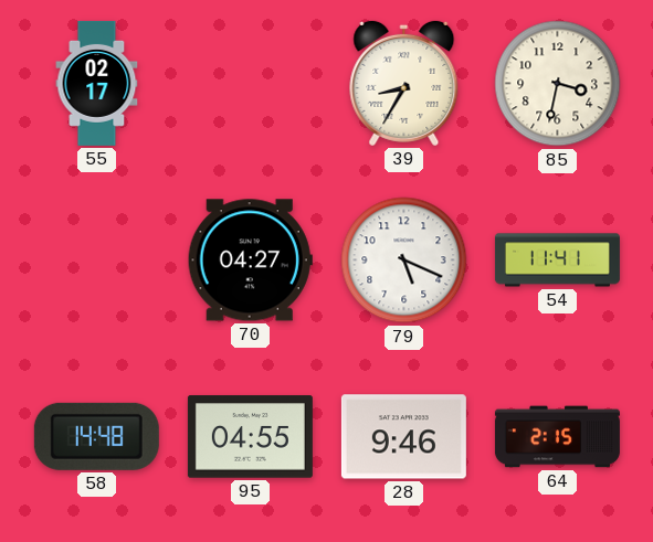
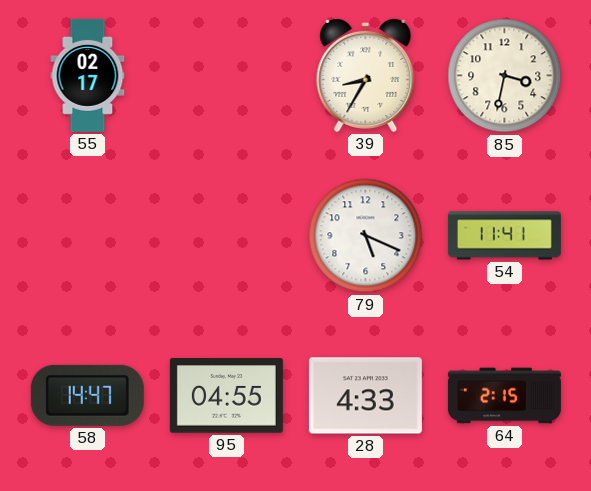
70: 04:27 -> none (250, 261)
58: 14:48 -> 14:47 (87, 395)
28: 9:46 -> 4:33 (365, 396)
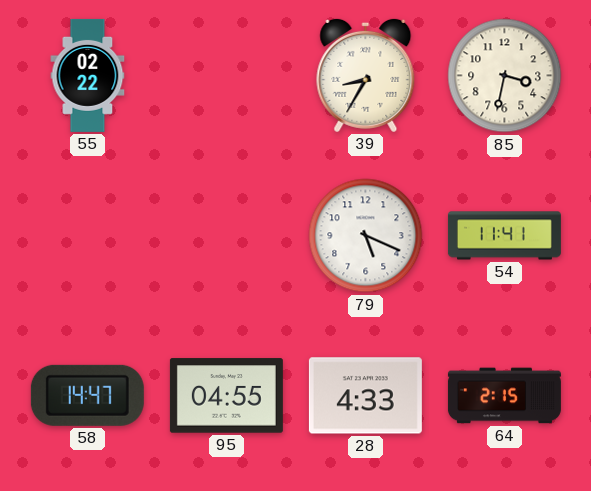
55: 02:17 -> 02:22 (88, 75)
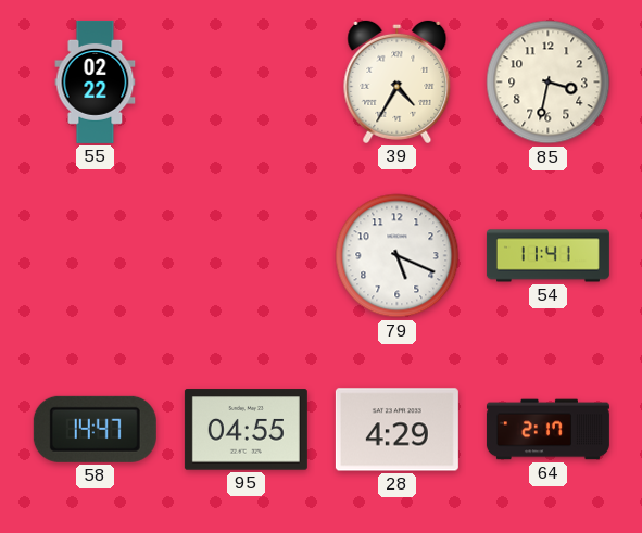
39: 8:35 -> 4:35 (398, 81)
28: 4:33 -> 4:29 (396, 430)
64: 2:15 -> 2:17 (547, 430)
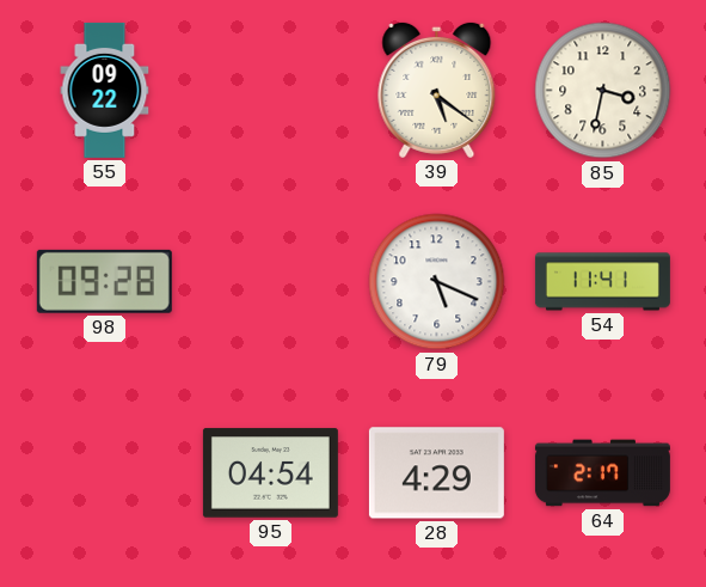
55: 02:22 -> 09:22 (105, 90)
39: 4:35 -> 5:21 (437, 90)
98: none -> 09:28 (104, 281)
58: 14:47 -> none (95, 429)
95: 04:55 -> 04:54 (270, 473)
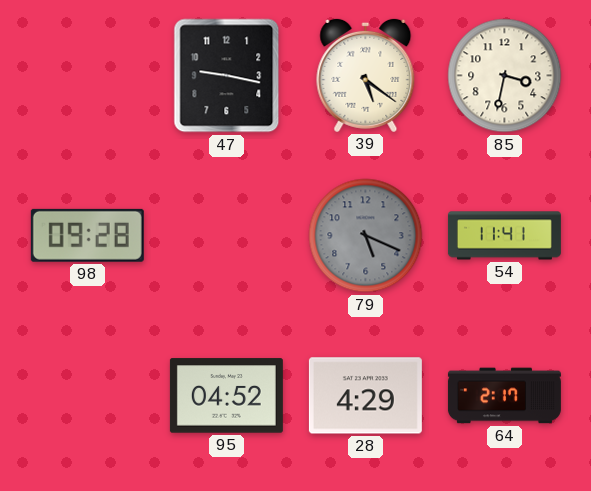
55: 09:22 -> none (105, 90)
47: none -> 9:17 (227, 76)
79 dial: white -> grey (366, 236)
95: 04:54 -> 04:52 (226, 396)
